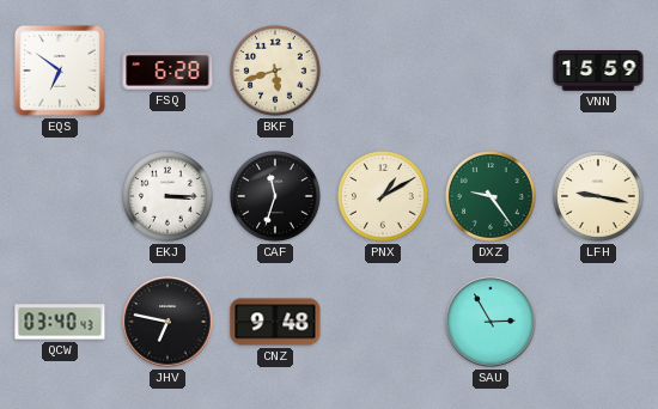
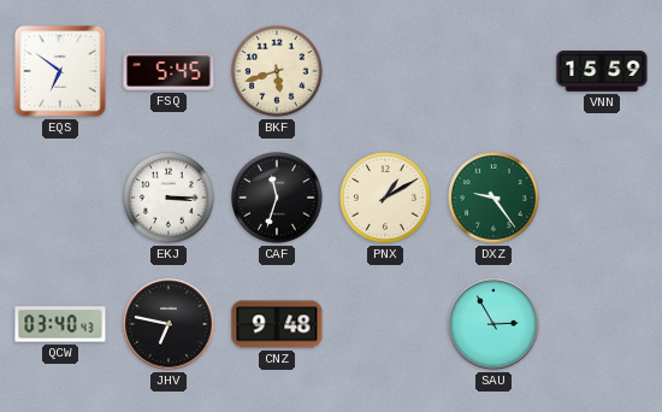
FSQ: 6:28 -> 5:45 (169, 71)
LFH: 9:17 -> none (599, 197)
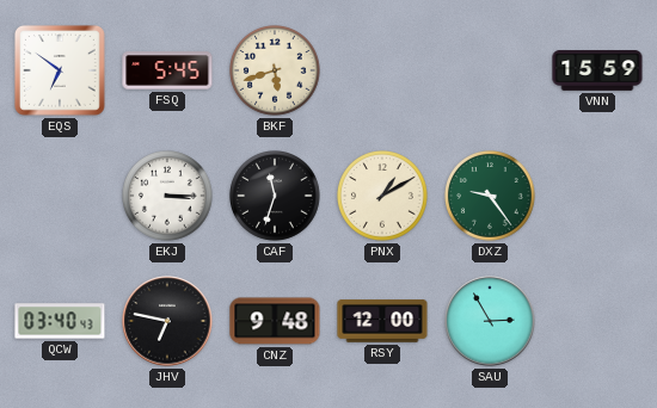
RSY: none -> 12:00 (382, 321)
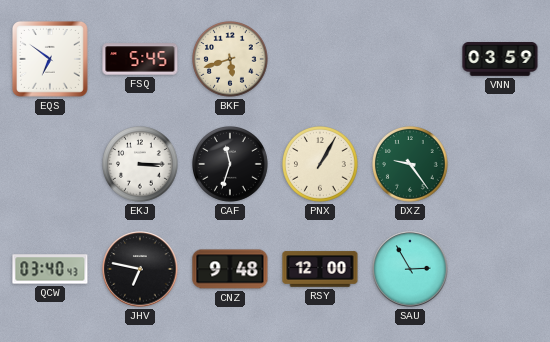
VNN: 15:59 -> 03:59 (500, 59)
PNX: 1:10 -> 1:05 (321, 165)
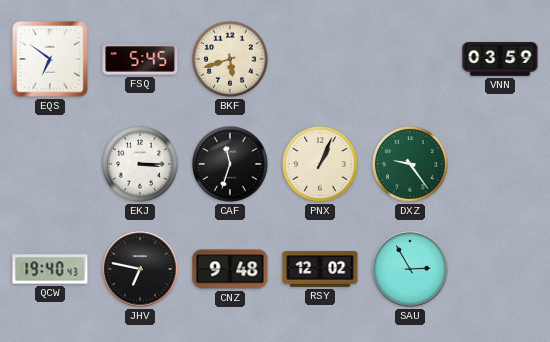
PNX: 1:05 -> 1:04 (321, 165)
QCW: 03:40 -> 19:40 (50, 269)
RSY: 12:00 -> 12:02 (320, 269)
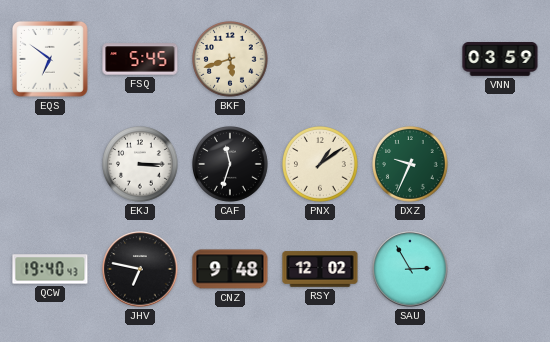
PNX: 1:04 -> 1:09 (321, 165)
DXZ: 9:24 -> 9:34 (411, 165)
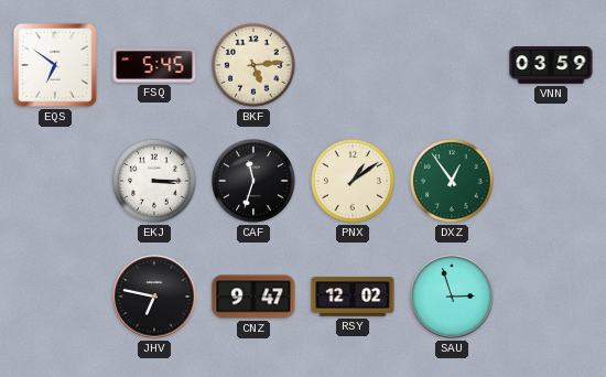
BKF: 5:42 -> 5:14 (255, 66)
DXZ: 9:34 -> 12:54 (453, 182)
QCW: 19:40 -> none (50, 269)
CNZ: 9:48 -> 9:47 (253, 297)
SAU: 2:55 -> 2:57 (452, 297)
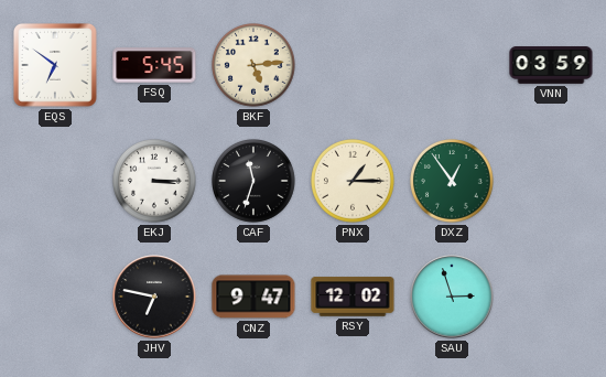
PNX: 1:09 -> 1:15 (354, 182)
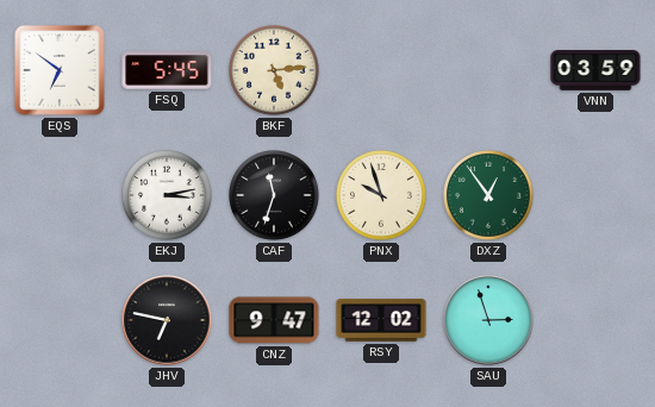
EKJ: 3:15 -> 3:13 (168, 196)
PNX: 1:15 -> 9:57 (382, 196)
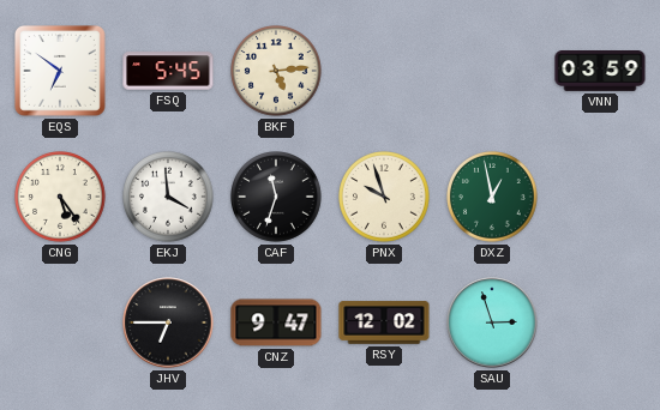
CNG: none -> 5:24 (61, 198)
EKJ: 3:13 -> 3:59 (169, 198)
DXZ: 12:54 -> 12:58 (493, 198)
JHV: 6:47 -> 6:45 (168, 322)
